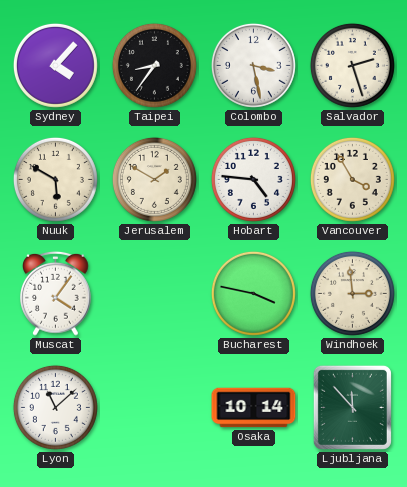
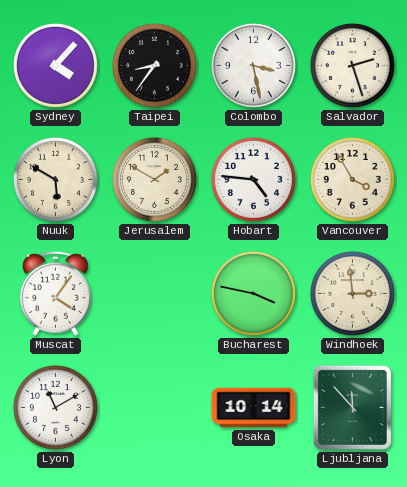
Lyon: 11:08 -> 11:10 (55, 407)
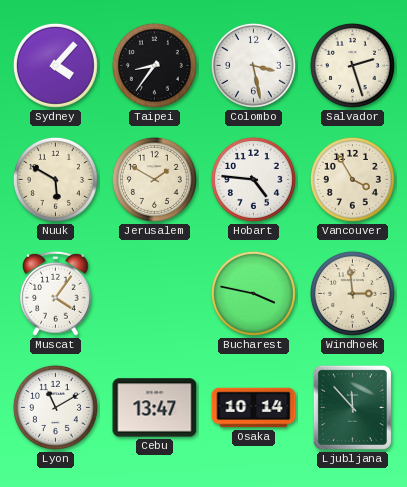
Cebu: none -> 13:47 (155, 408)
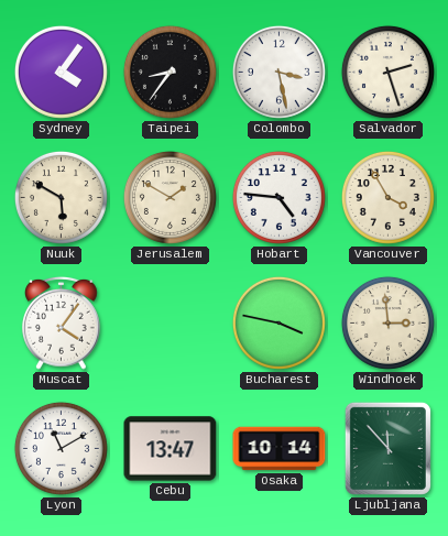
Sydney: 4:07 -> 4:06 (61, 72)
